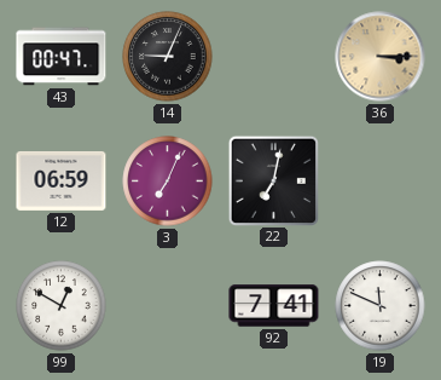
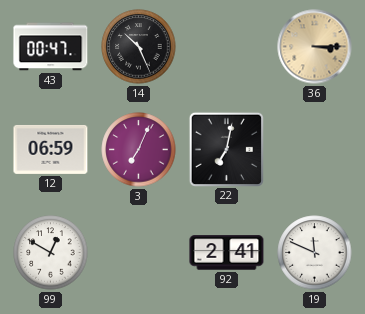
14: 9:04 -> 10:26 (139, 47)
92: 7:41 -> 2:41 (227, 253)
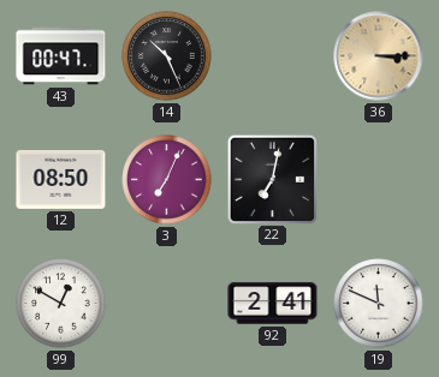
12: 06:59 -> 08:50 (61, 179)
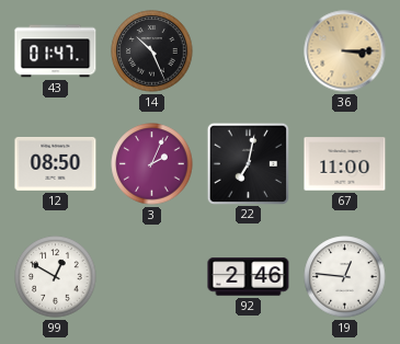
43: 00:47 -> 01:47 (56, 51)
3: 7:04 -> 2:04 (152, 164)
67: none -> 11:00 (345, 164)
92: 2:41 -> 2:46 (249, 277)
19: 11:49 -> 12:46 (345, 277)
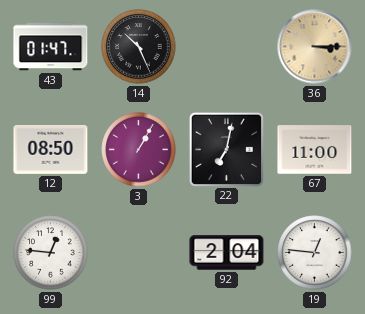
3: 2:04 -> 1:05 (139, 150)
99: 12:50 -> 12:46 (51, 253)
92: 2:46 -> 2:04 (227, 253)
